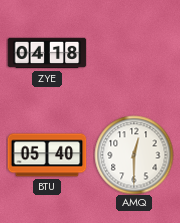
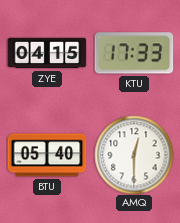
ZYE: 04:18 -> 04:15 (47, 53)
KTU: none -> 17:33 (134, 53)
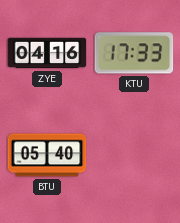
ZYE: 04:15 -> 04:16 (47, 53)
AMQ: 12:30 -> none (134, 155)
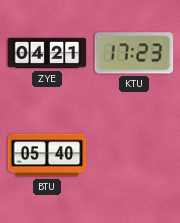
ZYE: 04:16 -> 04:21 (47, 53)
KTU: 17:33 -> 17:23 (134, 53)
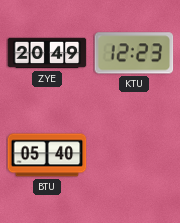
ZYE: 04:21 -> 20:49 (47, 53)
KTU: 17:23 -> 12:23 (134, 53)
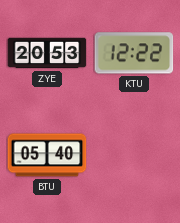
ZYE: 20:49 -> 20:53 (47, 53)
KTU: 12:23 -> 12:22 (134, 53)
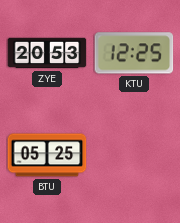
KTU: 12:22 -> 12:25 (134, 53)
BTU: 05:40 -> 05:25 (47, 155)
